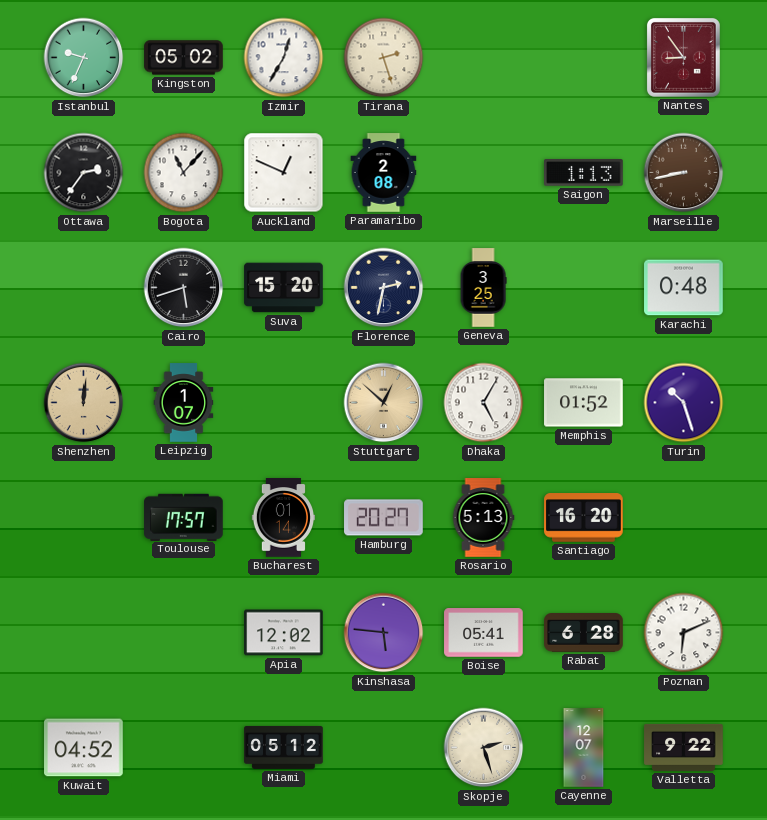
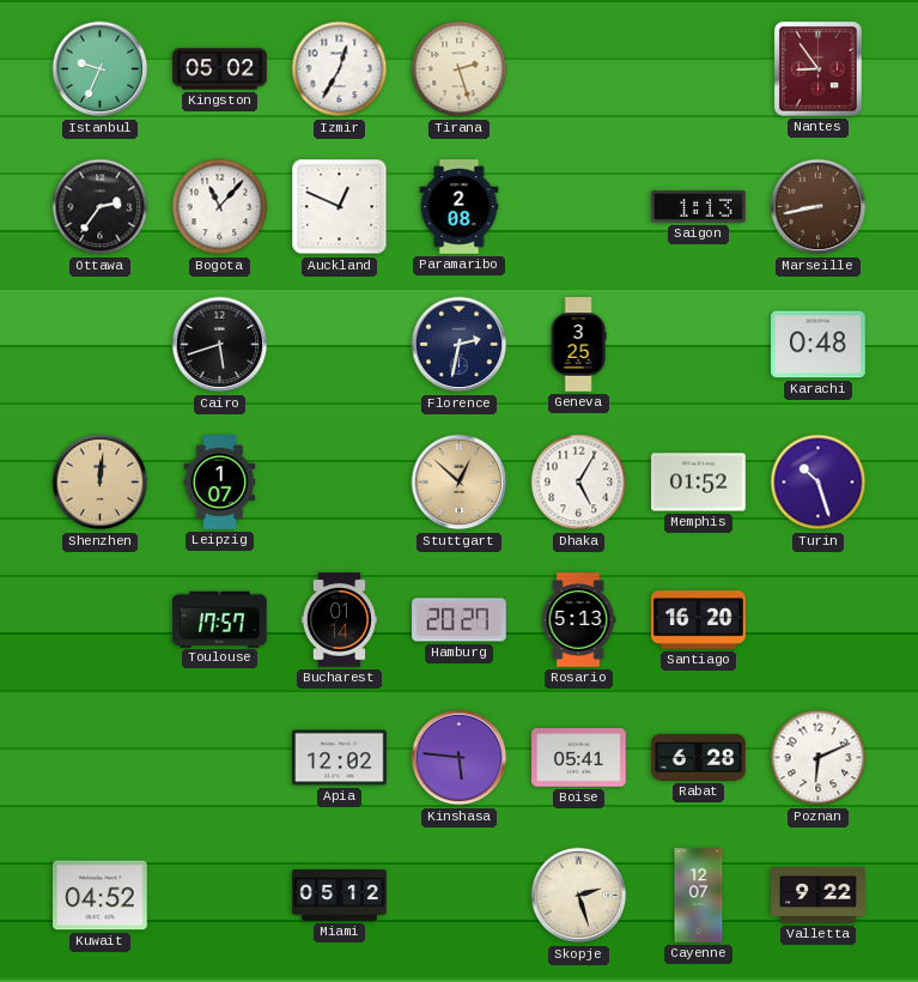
Suva: 15:20 -> none (284, 288)
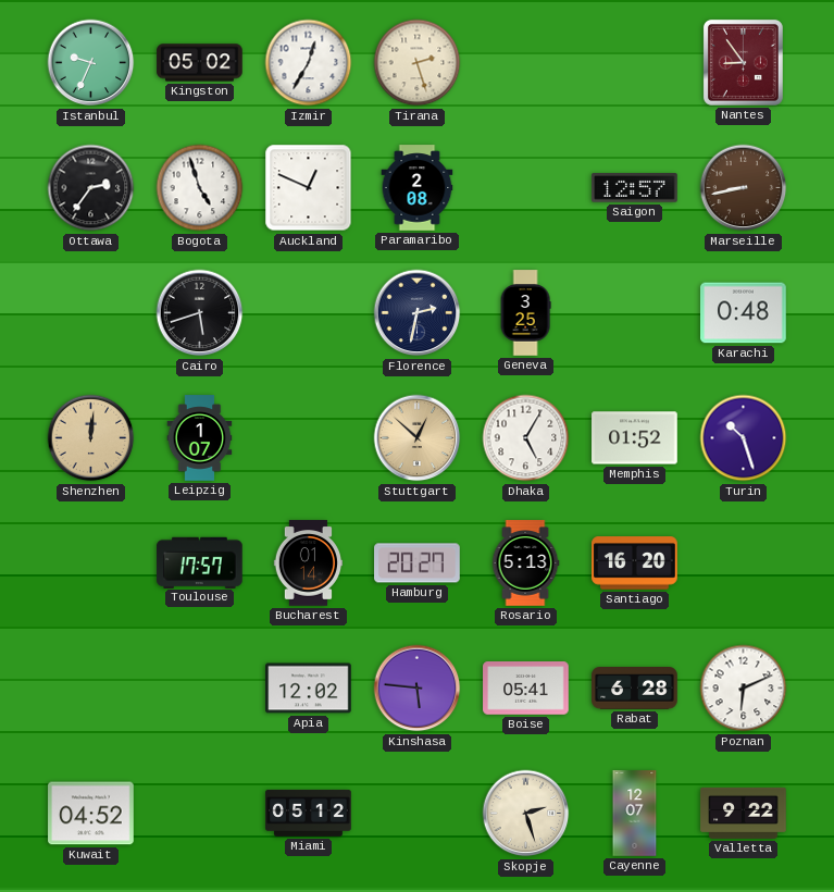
Bogota: 11:07 -> 4:57 (200, 188)
Saigon: 1:13 -> 12:57 (635, 188)
